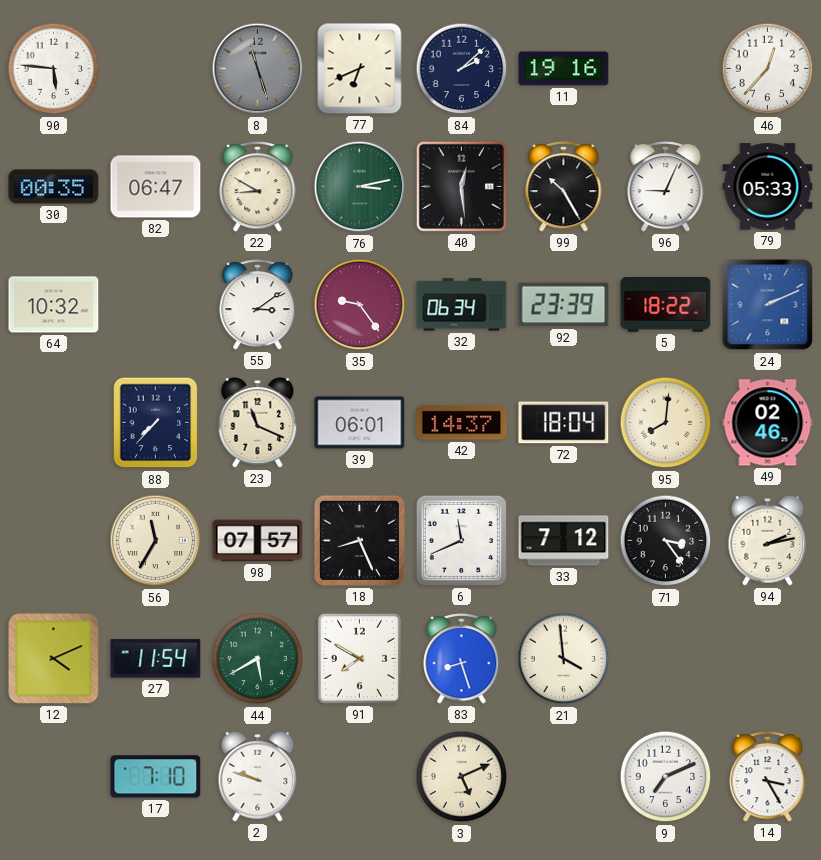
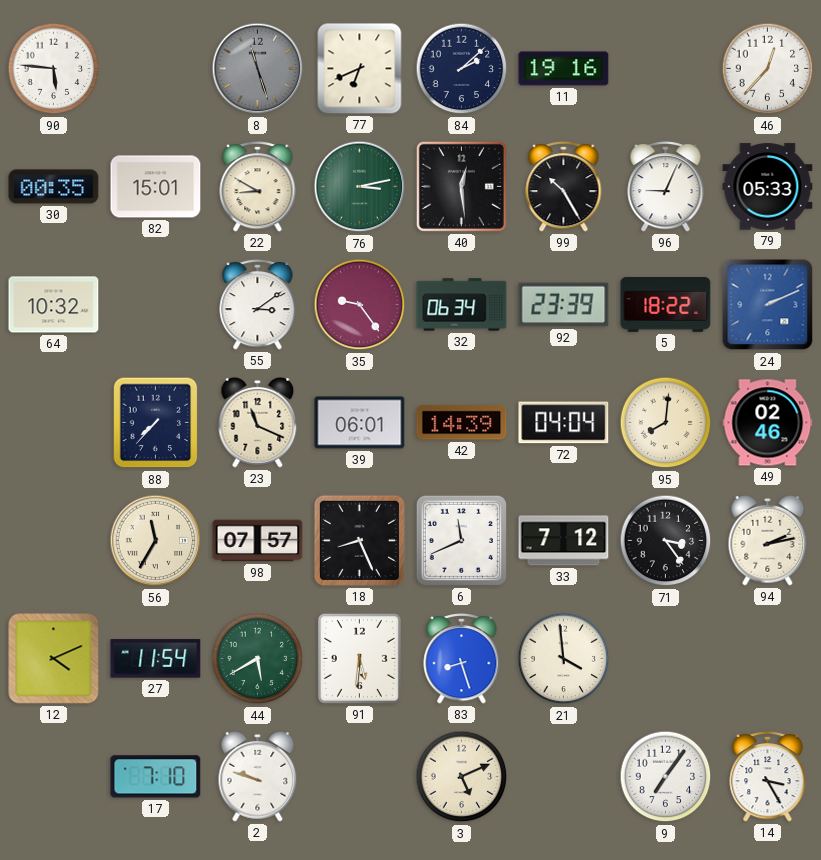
82: 06:47 -> 15:01 (156, 187)
42: 14:37 -> 14:39 (462, 423)
72: 18:04 -> 04:04 (564, 423)
91: 7:50 -> 5:31 (359, 658)
9: 7:11 -> 7:06 (666, 777)
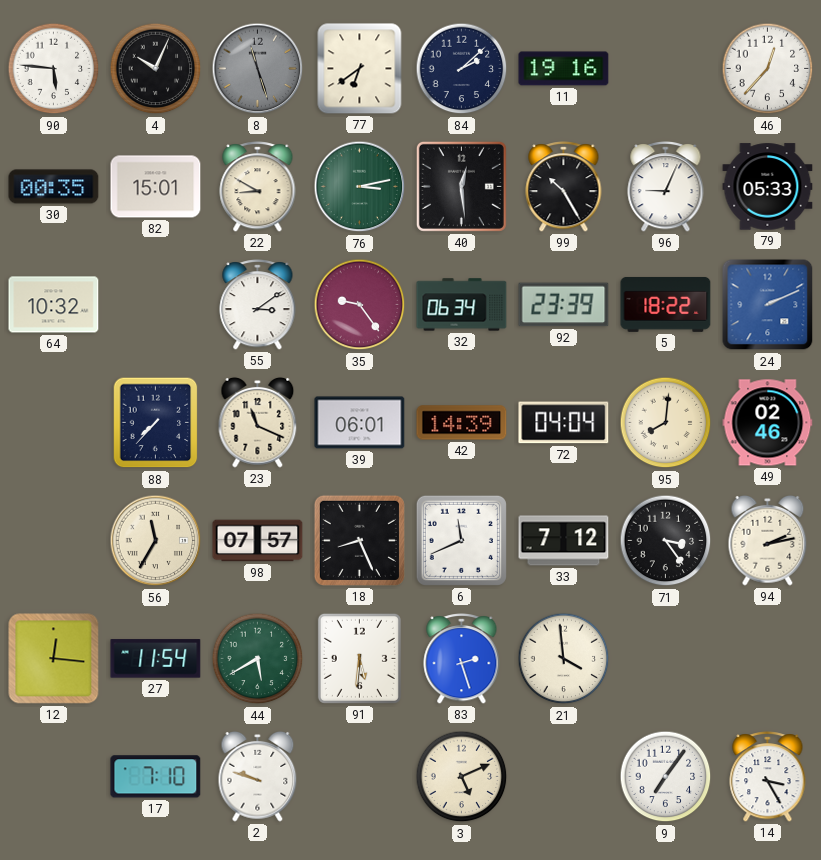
4: none -> 10:04 (156, 69)
77: 6:41 -> 6:39 (360, 69)
12: 4:11 -> 12:16 (54, 659)
83: 8:27 -> 2:27 (462, 659)
